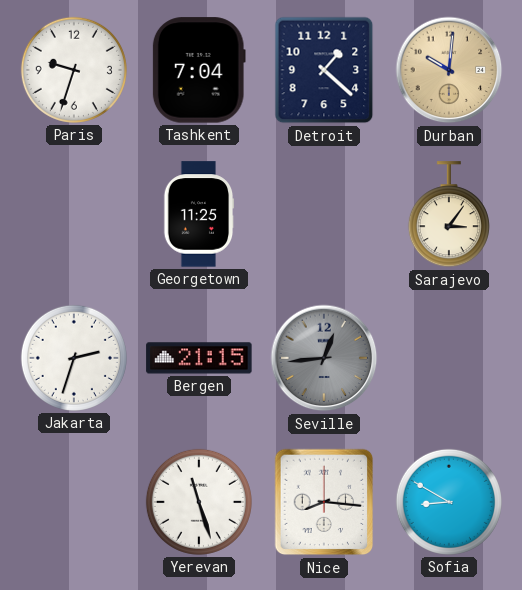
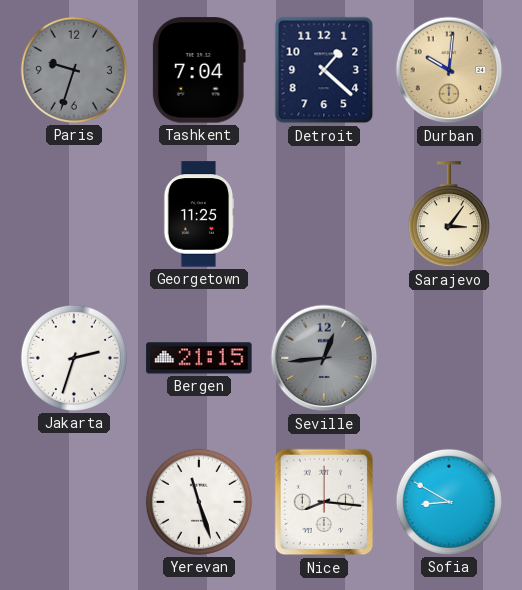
Paris dial: white -> grey (74, 70)
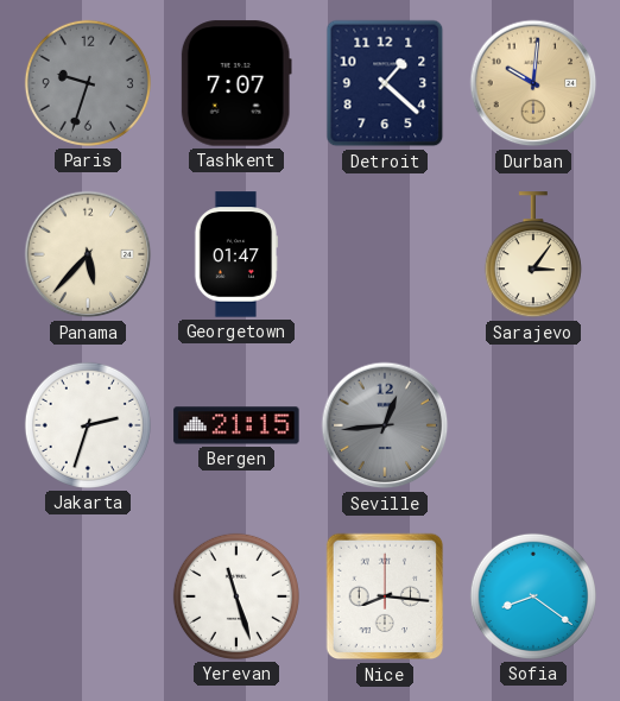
Tashkent: 7:04 -> 7:07 (236, 83)
Panama: none -> 5:37 (88, 254)
Georgetown: 11:25 -> 01:47 (236, 254)
Sofia: 8:50 -> 8:21 (533, 596)
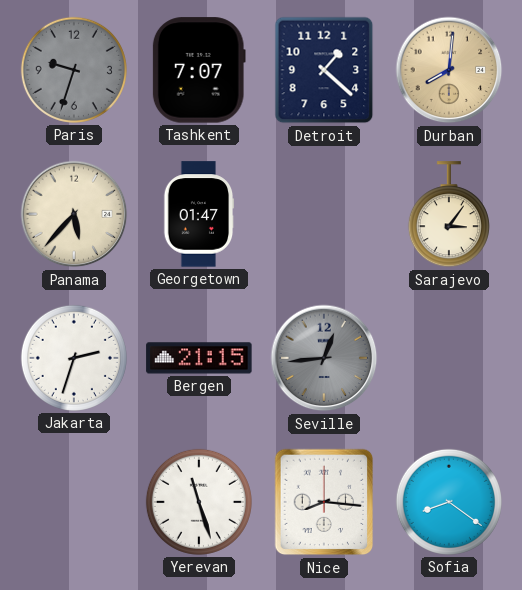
Durban: 10:01 -> 8:01 (449, 70)
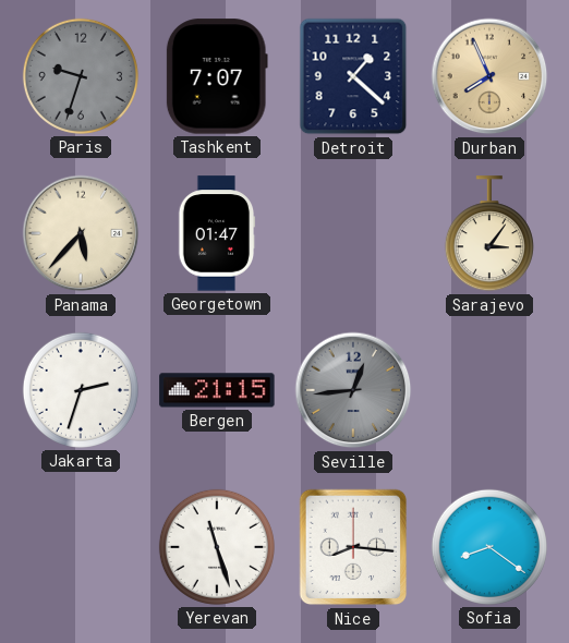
Durban: 8:01 -> 7:56 (489, 76)
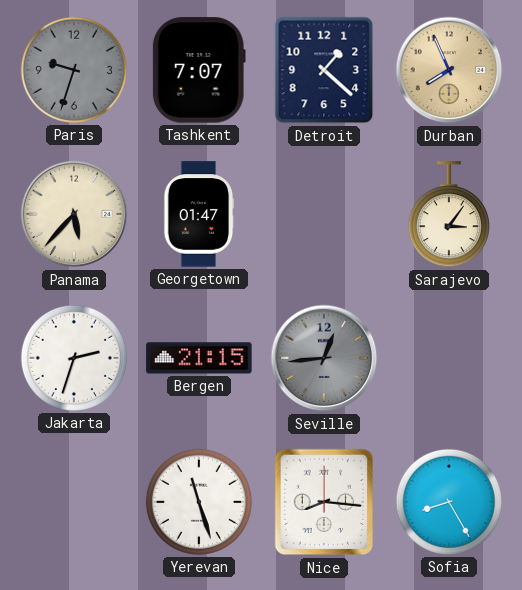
Sofia: 8:21 -> 8:25 (449, 502)
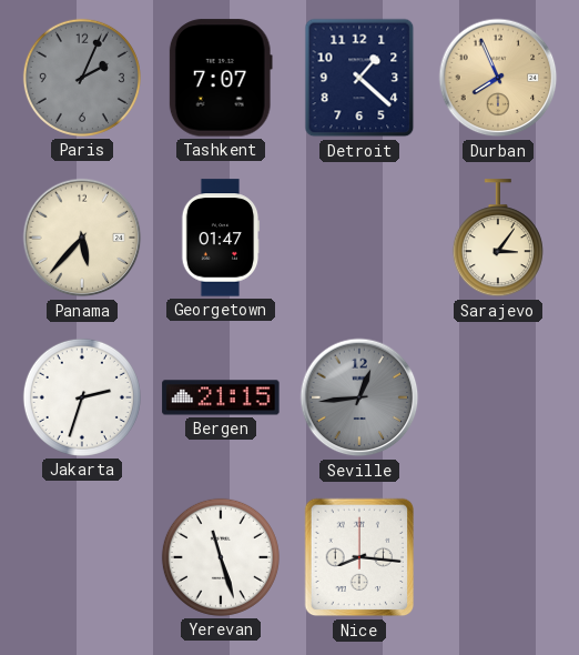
Paris: 9:33 -> 2:04 (82, 78)
Sofia: 8:25 -> none (449, 502)
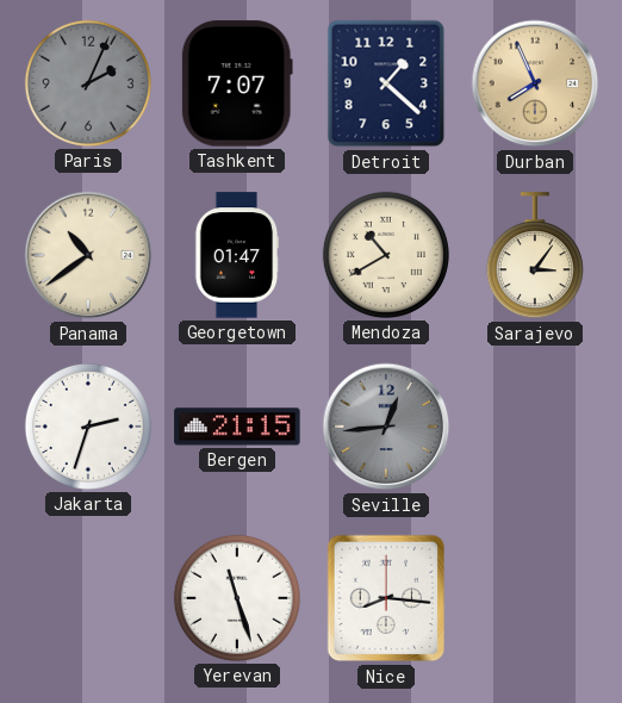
Panama: 5:37 -> 10:39 (88, 255)
Mendoza: none -> 10:40 (386, 255)
